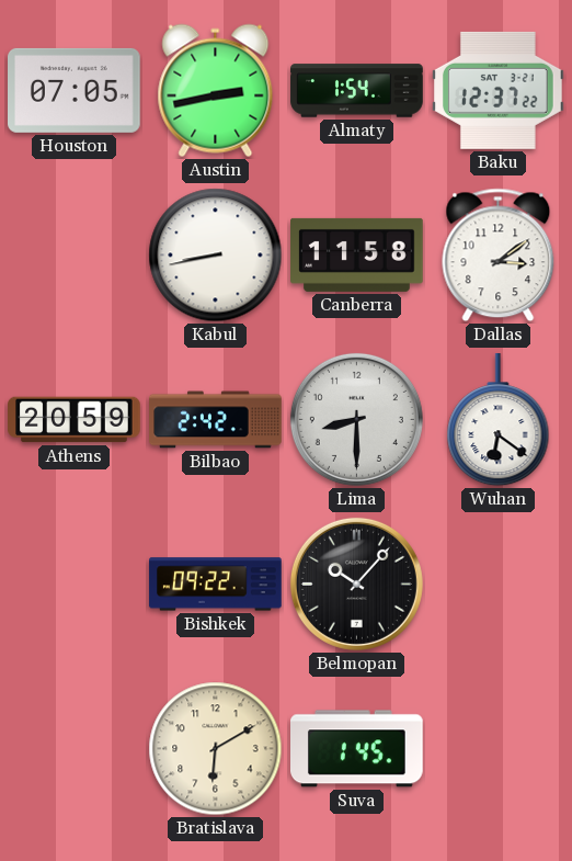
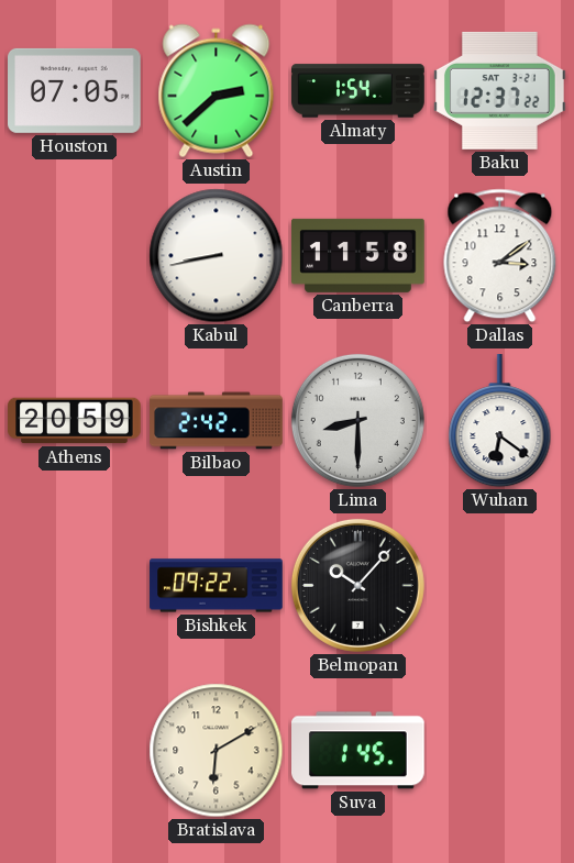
Austin: 2:43 -> 2:38 (217, 91)
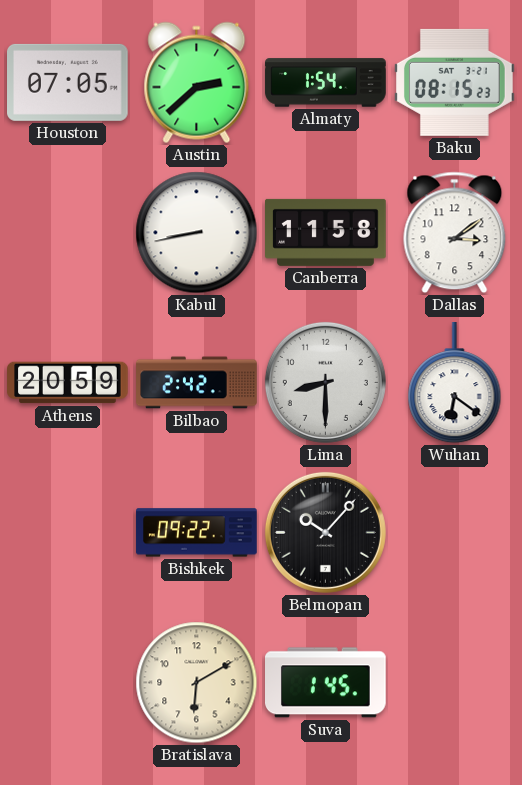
Baku: 12:37 -> 08:15 (455, 82)
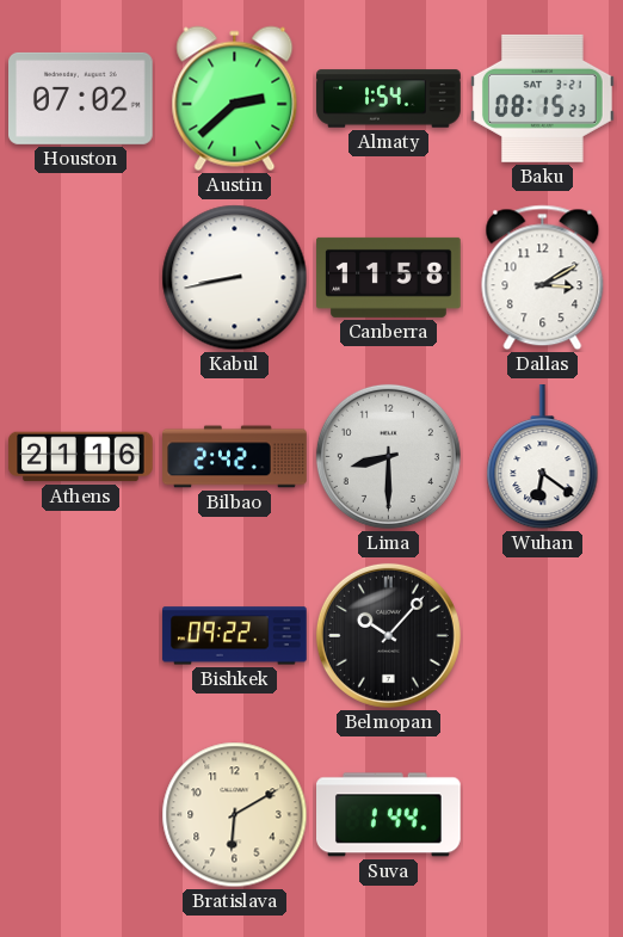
Houston: 07:05 -> 07:02 (81, 98)
Dallas: 3:09 -> 3:10 (543, 278)
Athens: 20:59 -> 21:16 (81, 457)
Suva: 1:45 -> 1:44 (389, 815)
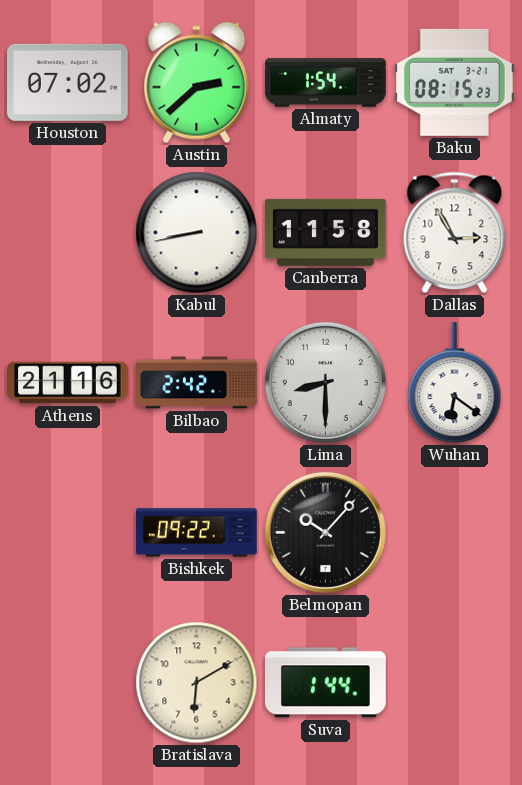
Dallas: 3:10 -> 2:55 (455, 233)
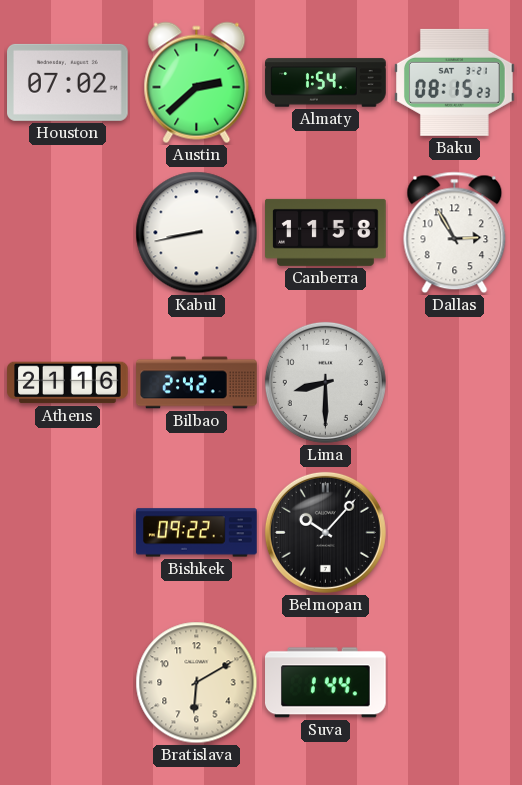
Wuhan: 6:21 -> none (455, 384)
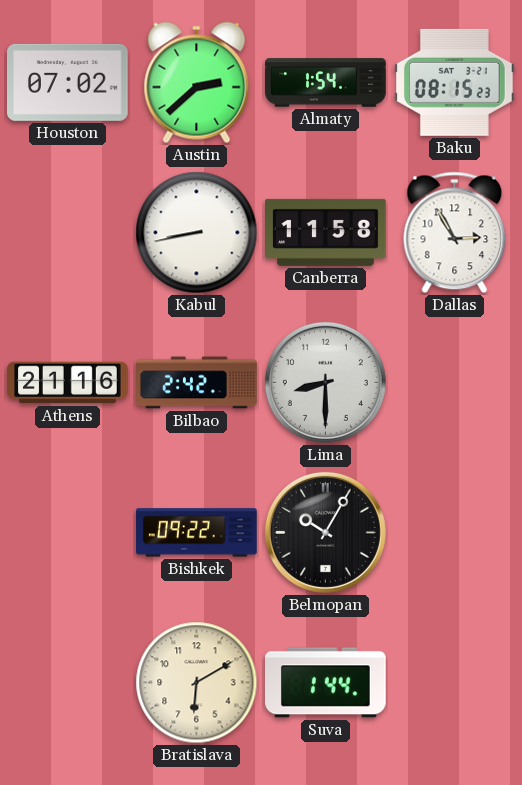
Belmopan: 10:07 -> 10:05 (325, 532)
